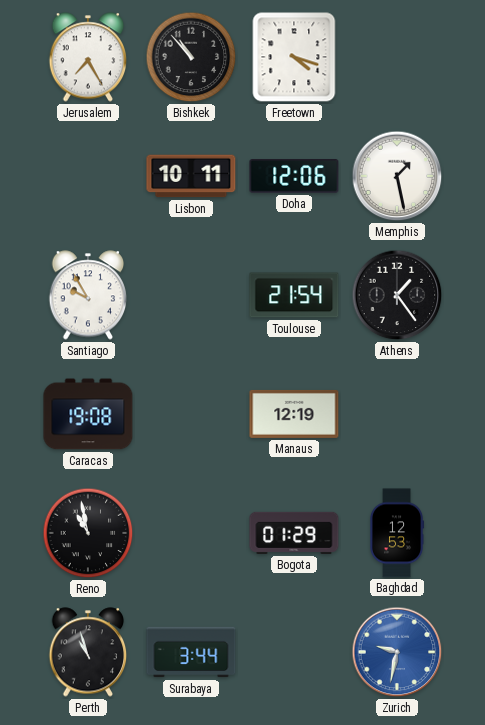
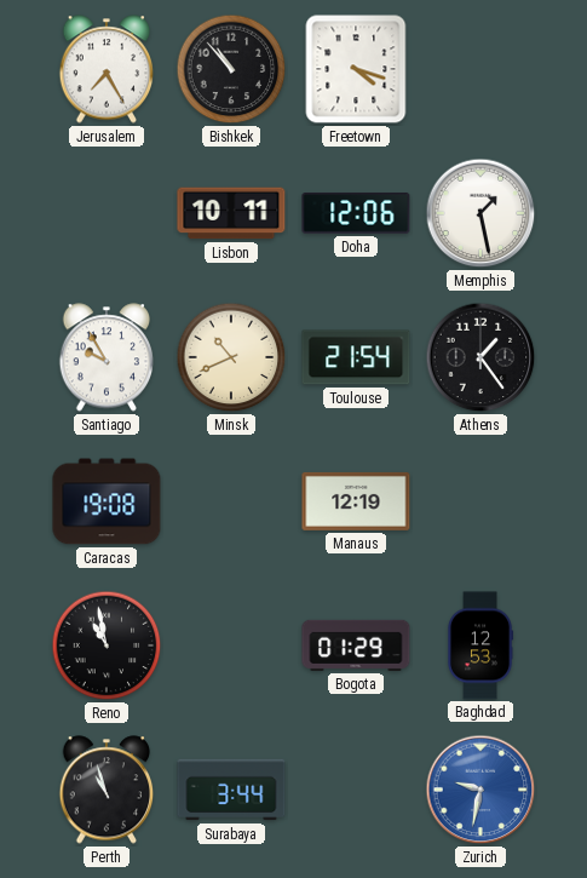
Minsk: none -> 10:41 (231, 357)
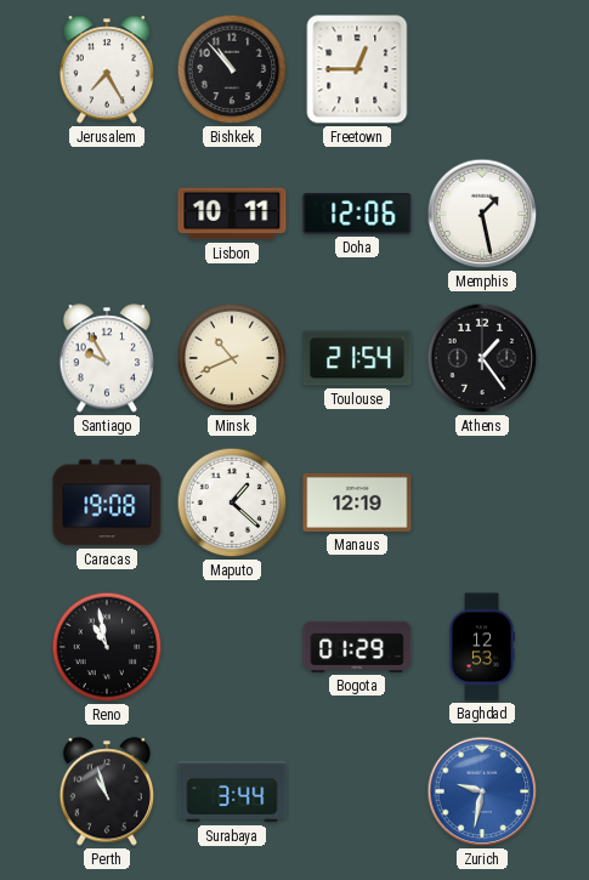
Freetown: 4:18 -> 12:45 (357, 69)
Maputo: none -> 1:22 (232, 503)
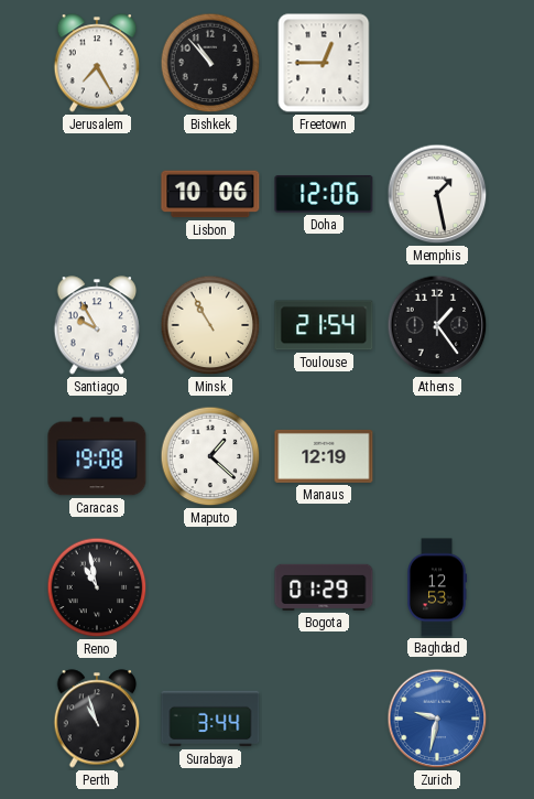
Lisbon: 10:11 -> 10:06 (210, 194)
Minsk: 10:41 -> 10:55 (210, 325)
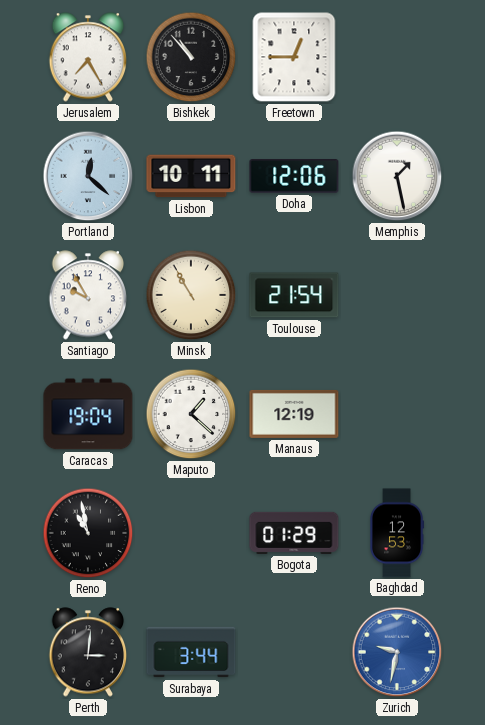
Portland: none -> 12:22 (88, 176)
Lisbon: 10:06 -> 10:11 (191, 176)
Athens: 1:24 -> none (437, 325)
Caracas: 19:08 -> 19:04 (88, 414)
Perth: 10:57 -> 3:01 (88, 652)
